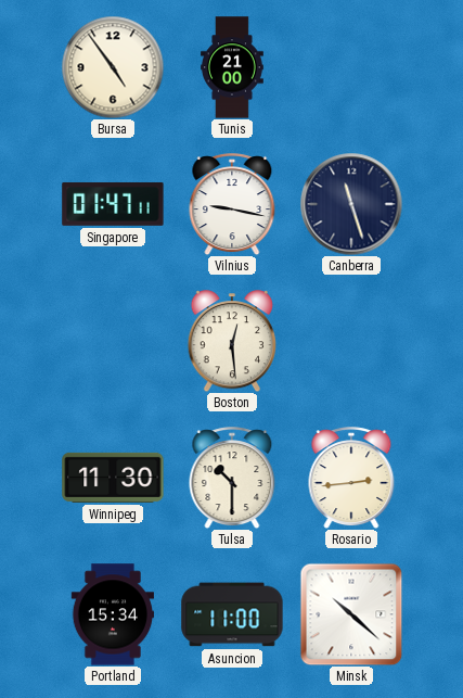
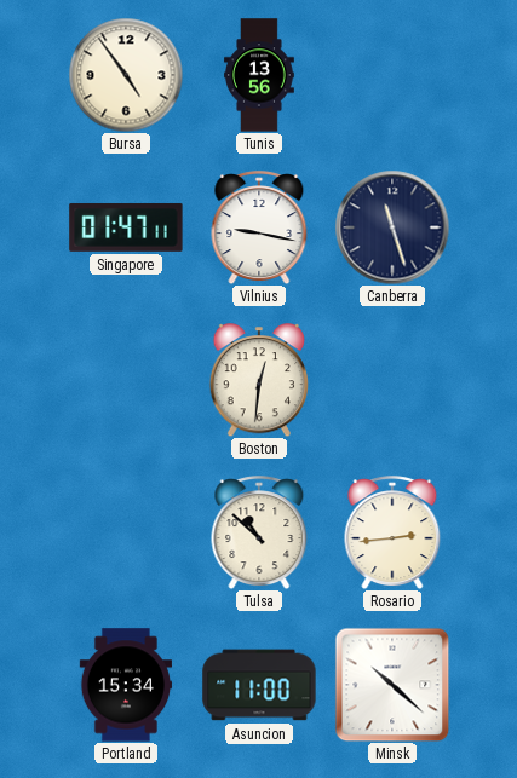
Tunis: 21:00 -> 13:56 (260, 75)
Boston: 12:29 -> 12:31 (258, 380)
Winnipeg: 11:30 -> none (113, 478)
Tulsa: 10:30 -> 10:52 (259, 532)
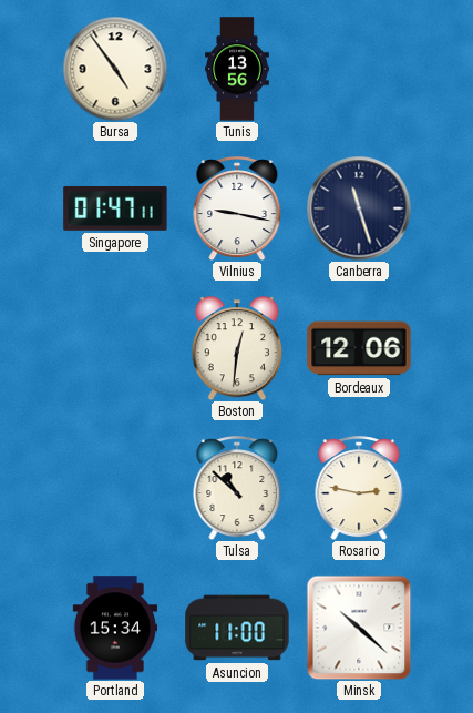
Bordeaux: none -> 12:06 (359, 348)
Rosario: 2:44 -> 2:47 (359, 488)
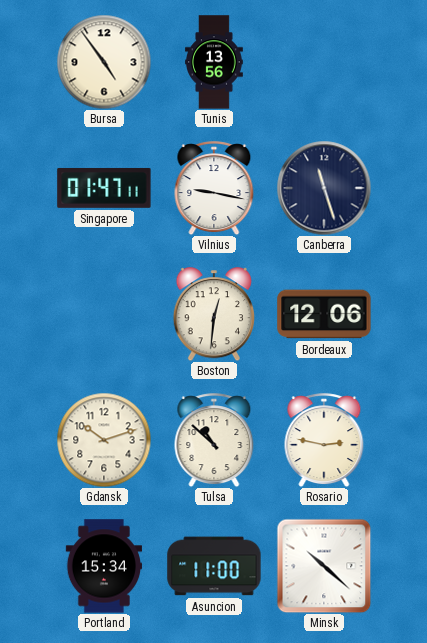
Gdansk: none -> 10:12 (104, 440)
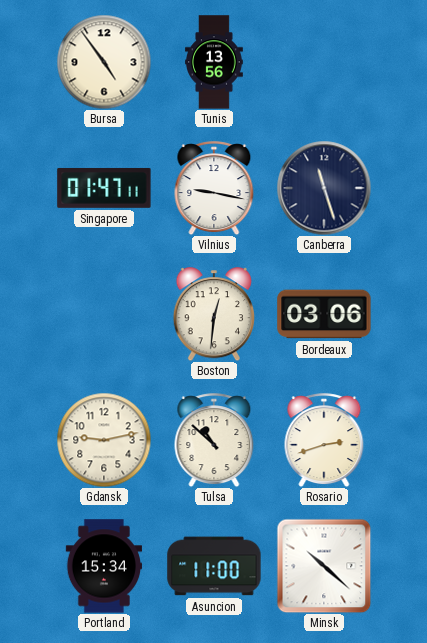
Bordeaux: 12:06 -> 03:06 (324, 314)
Gdansk: 10:12 -> 9:13 (104, 440)
Rosario: 2:47 -> 2:42 (324, 440)
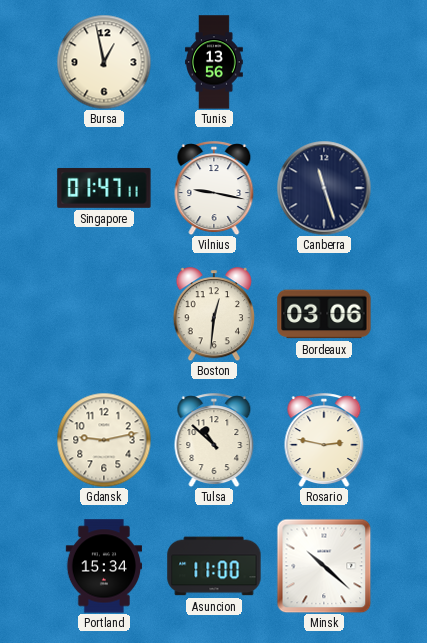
Bursa: 4:54 -> 12:58 (104, 62)
Rosario: 2:42 -> 2:47 (324, 440)
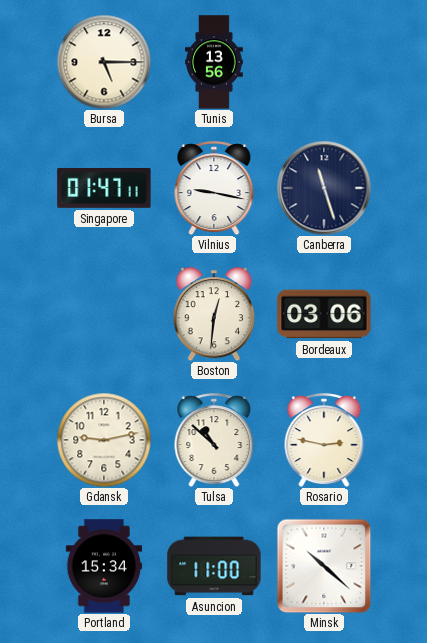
Bursa: 12:58 -> 5:15 (104, 62)
